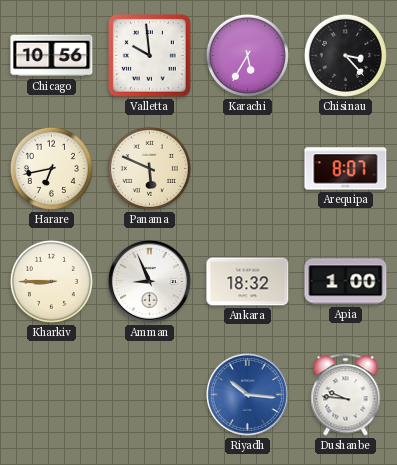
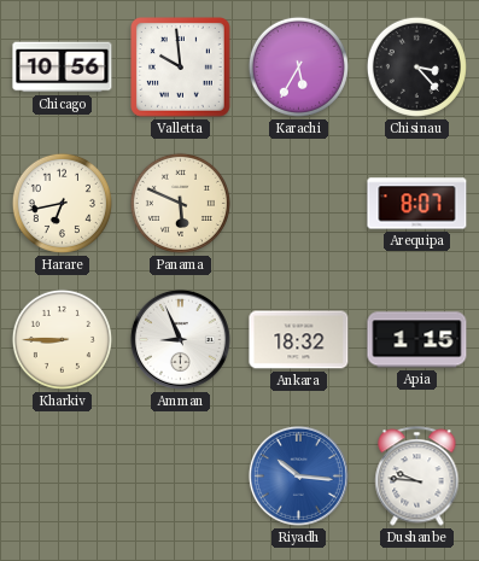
Apia: 1:00 -> 1:15 (417, 340)
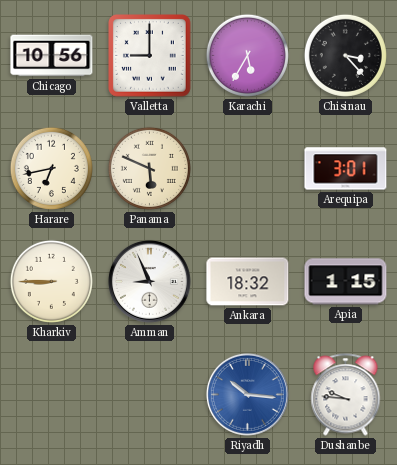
Valletta: 9:59 -> 9:00 (150, 56)
Arequipa: 8:07 -> 3:01 (346, 169)
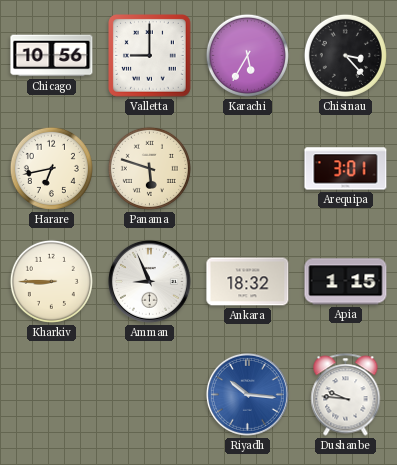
Panama: 5:49 -> 5:48 (149, 168)
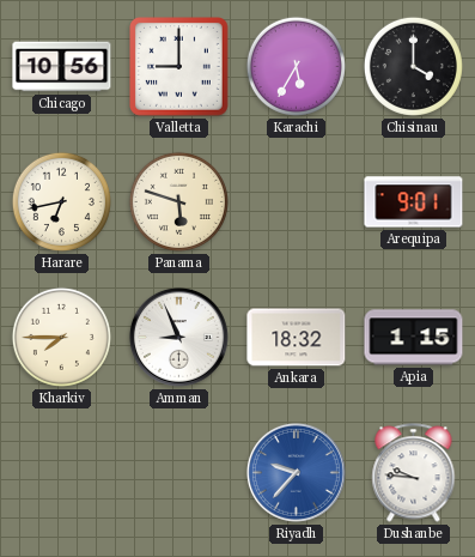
Chisinau: 3:23 -> 4:00 (413, 66)
Arequipa: 3:01 -> 9:01 (414, 202)
Kharkiv: 8:45 -> 7:45 (61, 337)
Riyadh: 10:16 -> 9:37 (296, 472)
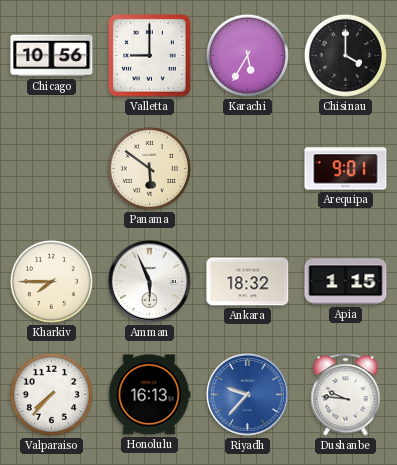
Harare: 6:43 -> none (61, 201)
Panama: 5:48 -> 5:51 (149, 168)
Amman: 8:56 -> 5:56 (149, 281)
Valparaiso: none -> 7:37 (51, 394)
Honolulu: none -> 16:13 (149, 395)
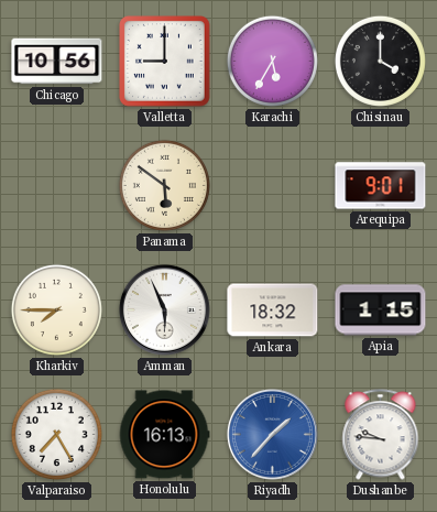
Valparaiso: 7:37 -> 7:25 (56, 434)
Riyadh: 9:37 -> 1:37 (272, 434)
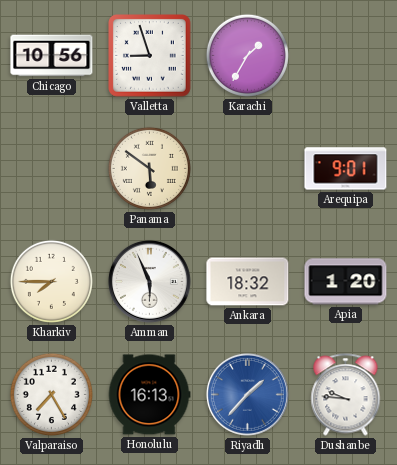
Valletta: 9:00 -> 8:57 (150, 56)
Karachi: 5:35 -> 1:35 (247, 55)
Chisinau: 4:00 -> none (380, 61)
Apia: 1:15 -> 1:20 (346, 282)
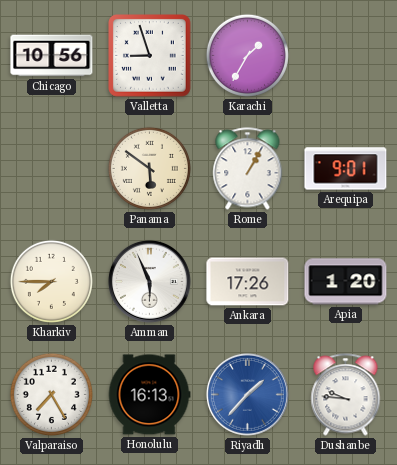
Rome: none -> 1:05 (248, 169)
Ankara: 18:32 -> 17:26 (248, 282)
